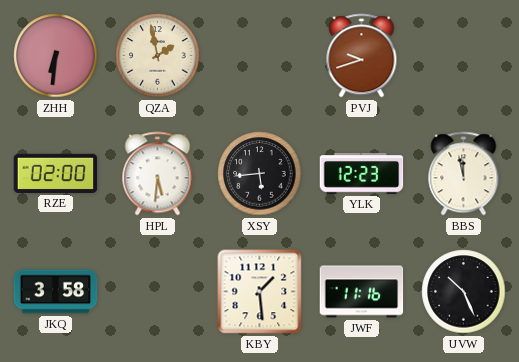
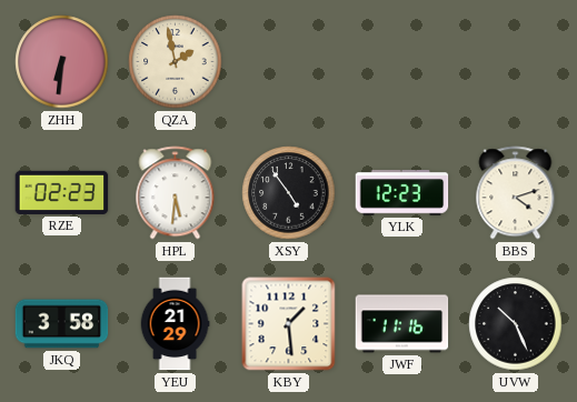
PVJ: 9:42 -> none (362, 56)
RZE: 02:00 -> 02:23 (62, 192)
XSY: 5:44 -> 4:54 (289, 193)
BBS: 11:58 -> 4:12 (516, 193)
YEU: none -> 21:29 (175, 324)
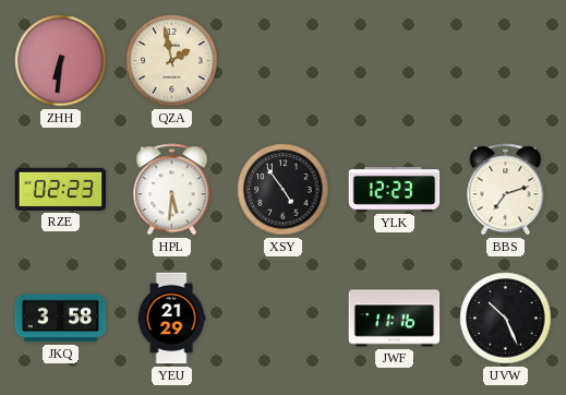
BBS: 4:12 -> 7:12 (506, 190)
KBY: 1:29 -> none (289, 324)
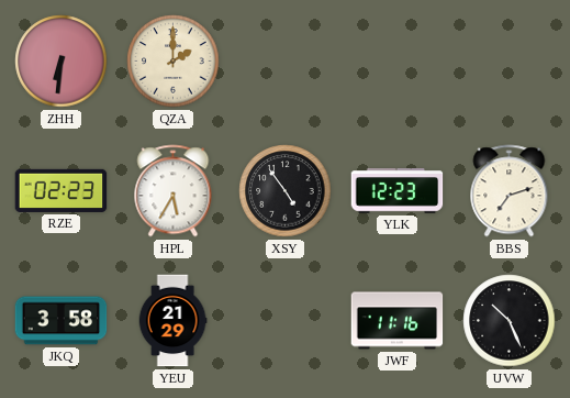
QZA: 1:58 -> 2:00 (174, 62)
HPL: 5:31 -> 5:35 (174, 191)
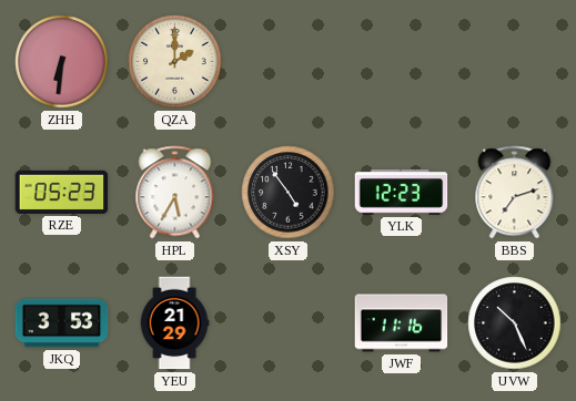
RZE: 02:23 -> 05:23 (62, 192)
JKQ: 3:58 -> 3:53 (62, 323)
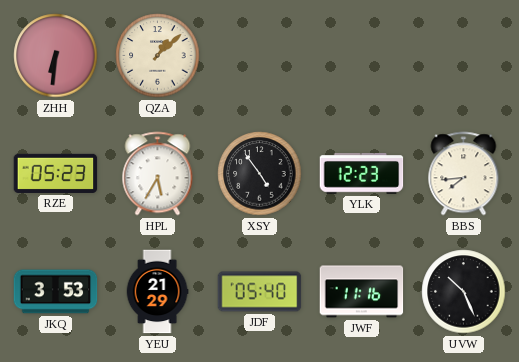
QZA: 2:00 -> 1:08 (158, 56)
BBS: 7:12 -> 7:44 (464, 174)
JDF: none -> 05:40 (260, 292)
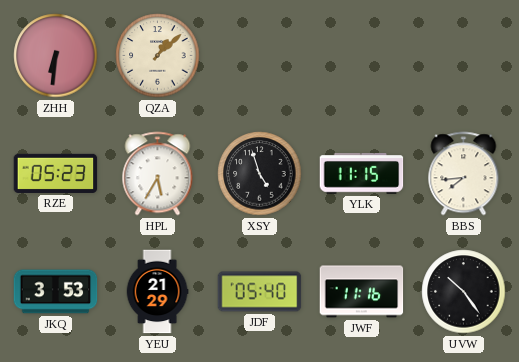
XSY: 4:54 -> 4:57 (260, 174)
YLK: 12:23 -> 11:15 (362, 174)
UVW: 10:26 -> 10:24 (464, 292)
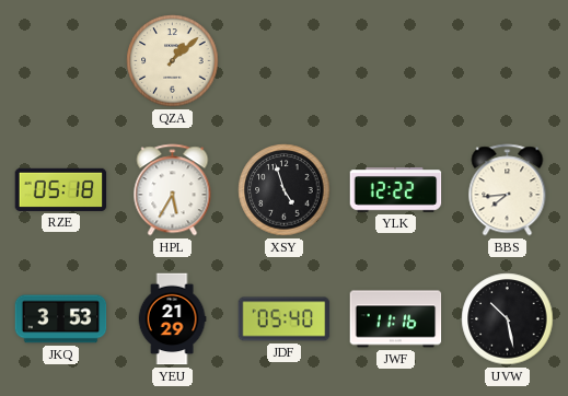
ZHH: 6:31 -> none (56, 56)
RZE: 05:23 -> 05:18 (61, 189)
YLK: 11:15 -> 12:22 (396, 190)
UVW: 10:24 -> 10:28 (508, 319)
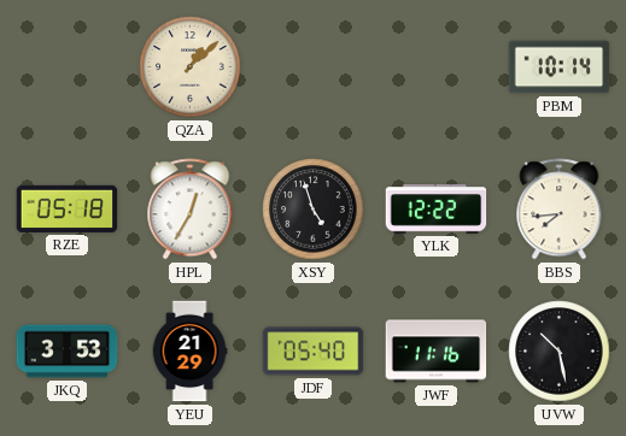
PBM: none -> 10:14 (560, 67)
HPL: 5:35 -> 12:35 (191, 210)
